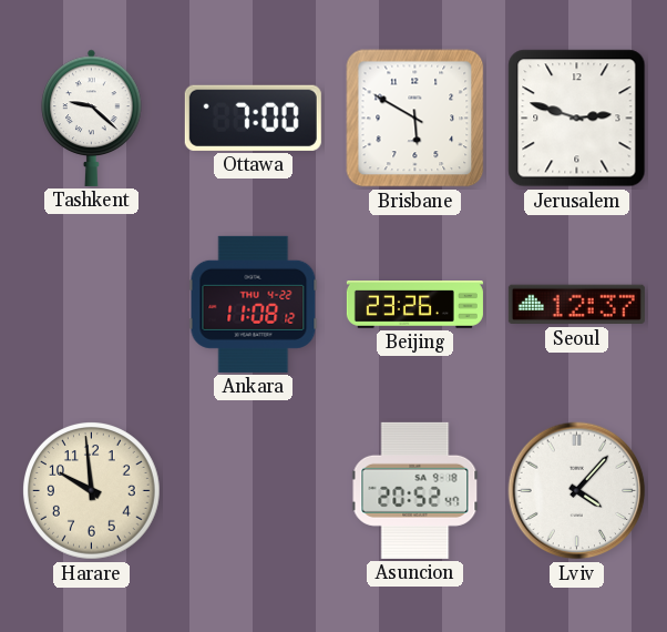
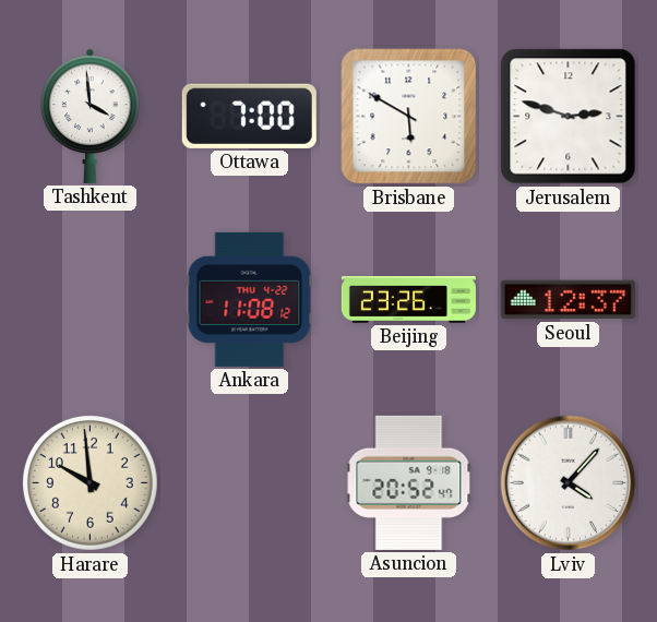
Tashkent: 9:22 -> 3:59 (91, 116)
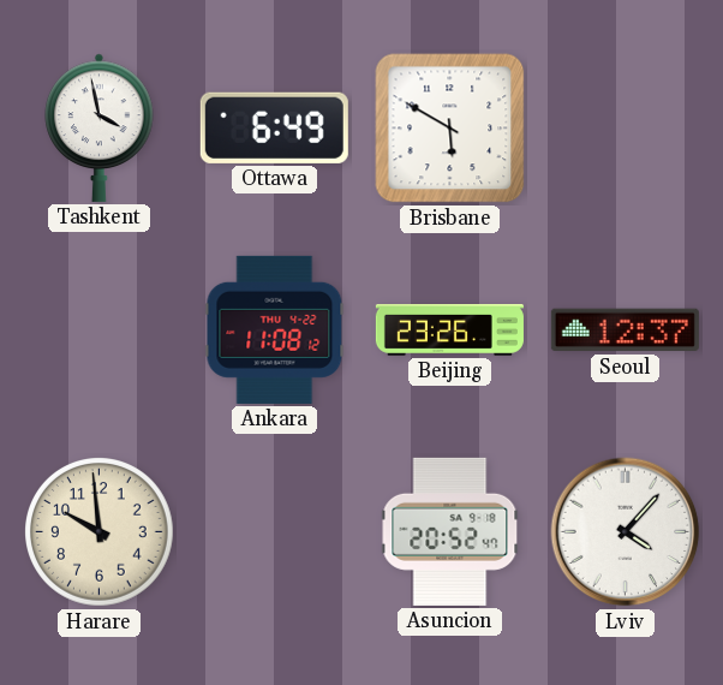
Tashkent: 3:59 -> 3:58 (100, 127)
Ottawa: 7:00 -> 6:49 (274, 127)
Jerusalem: 2:48 -> none (569, 117)
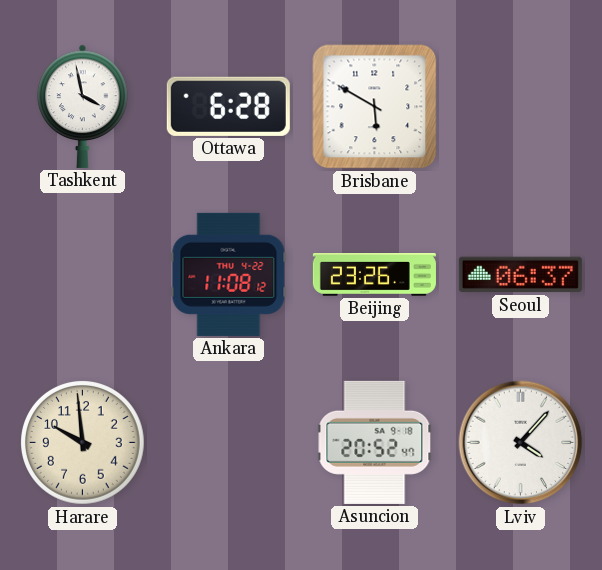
Ottawa: 6:49 -> 6:28 (228, 106)
Seoul: 12:37 -> 06:37 (520, 275)
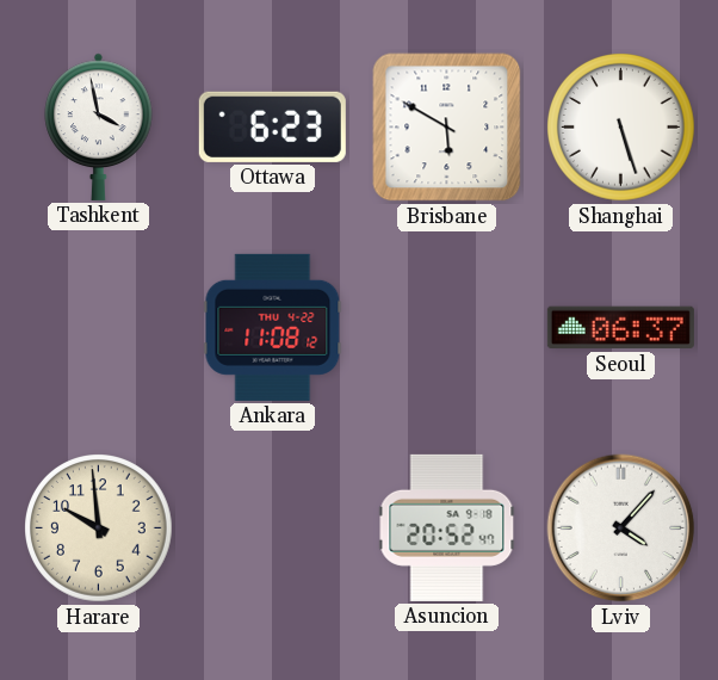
Ottawa: 6:28 -> 6:23 (272, 126)
Shanghai: none -> 5:27 (621, 128)
Beijing: 23:26 -> none (374, 275)
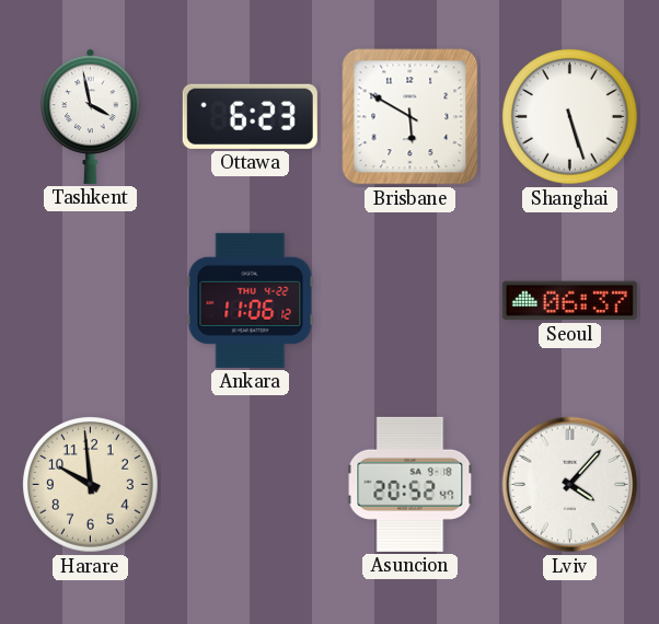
Ankara: 11:08 -> 11:06 (251, 300)
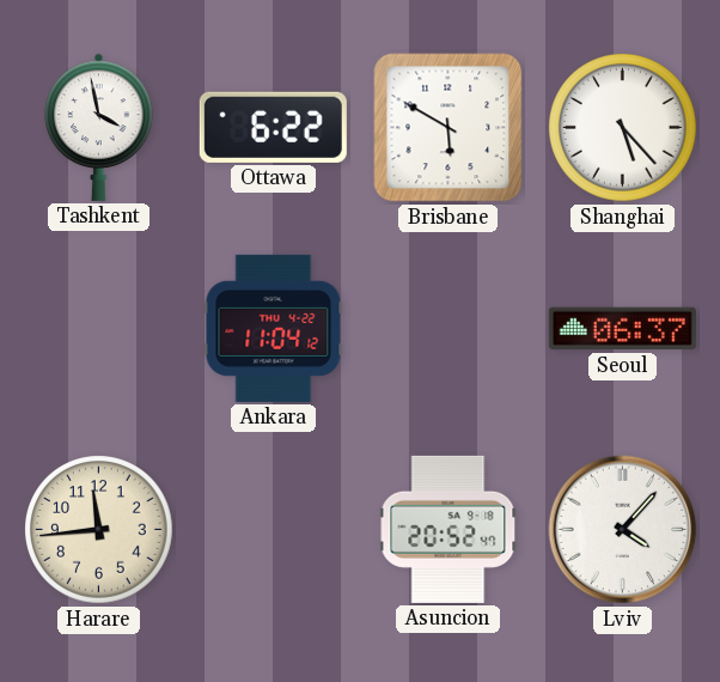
Ottawa: 6:23 -> 6:22 (273, 127)
Shanghai: 5:27 -> 5:23 (623, 128)
Ankara: 11:06 -> 11:04 (274, 328)
Harare: 9:59 -> 11:44 (99, 530)
